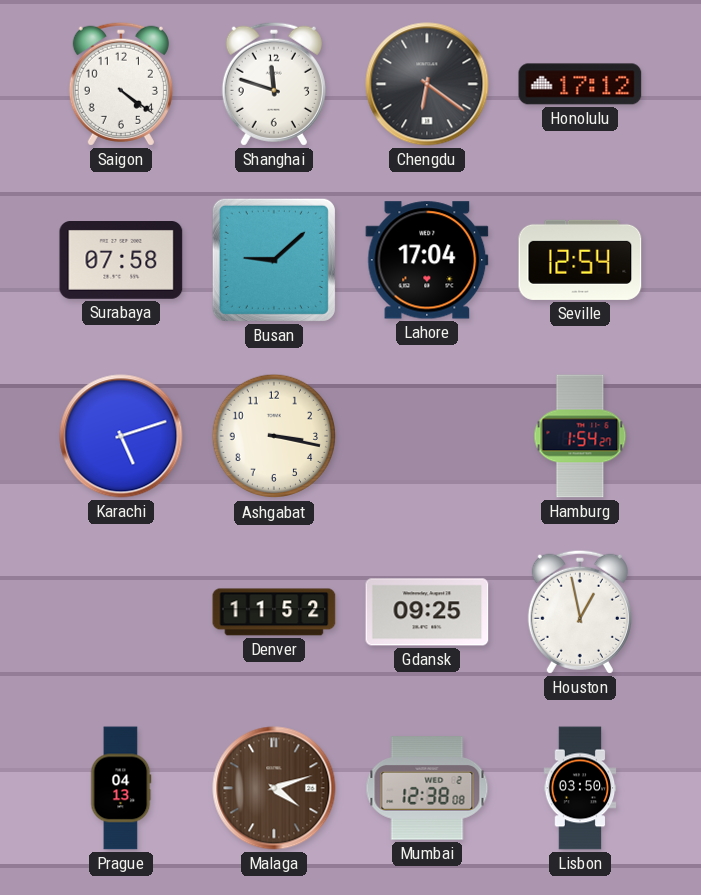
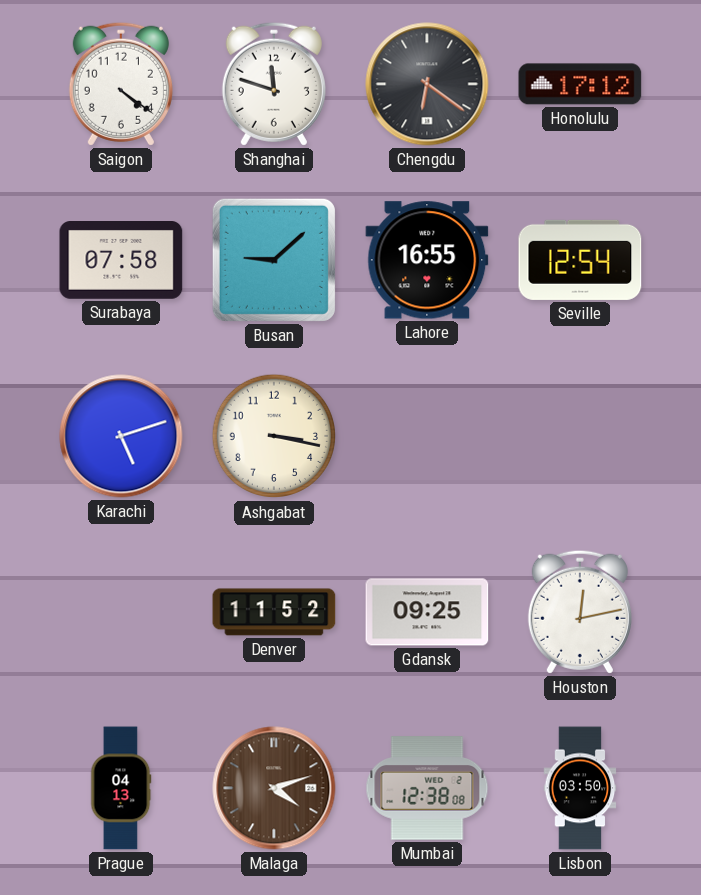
Lahore: 17:04 -> 16:55 (427, 260)
Hamburg: 1:54 -> none (580, 436)
Houston: 12:58 -> 12:13 (580, 612)
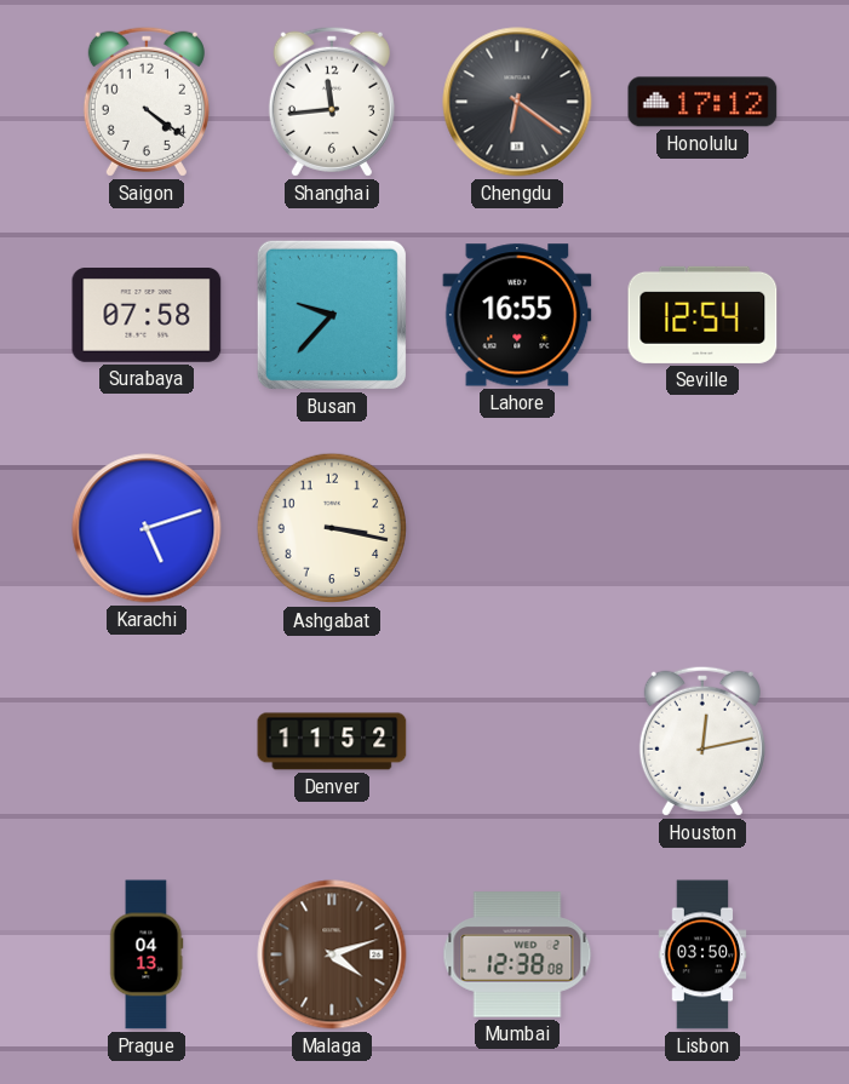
Shanghai: 11:48 -> 11:44 (332, 102)
Busan: 9:08 -> 9:37 (332, 315)
Gdansk: 09:25 -> none (427, 612)
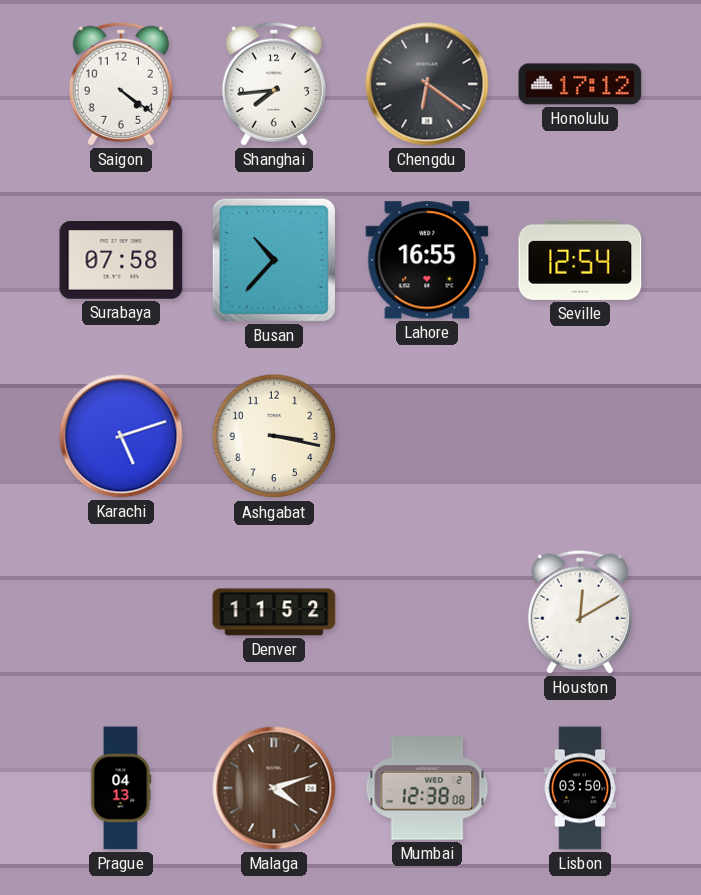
Shanghai: 11:44 -> 7:44 (274, 84)
Busan: 9:37 -> 10:37 (274, 260)
Houston: 12:13 -> 12:10 (580, 612)
